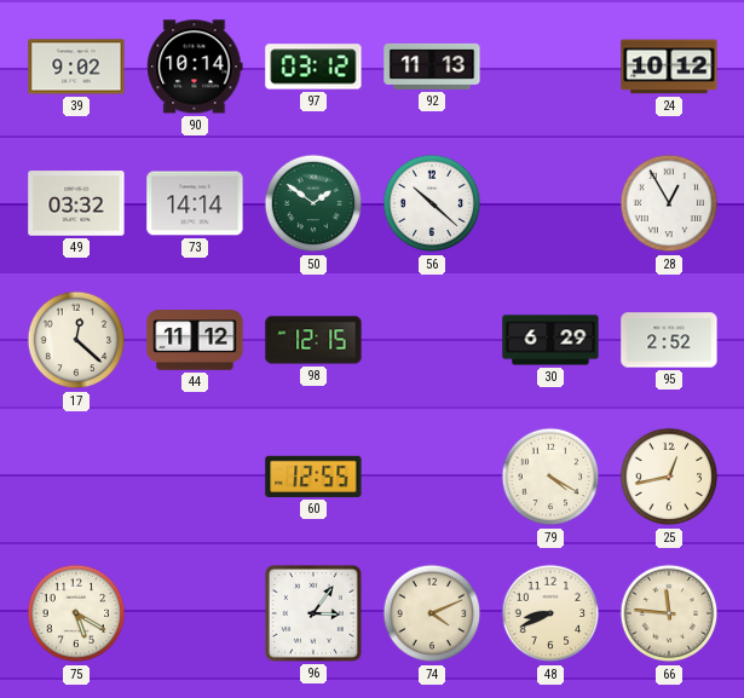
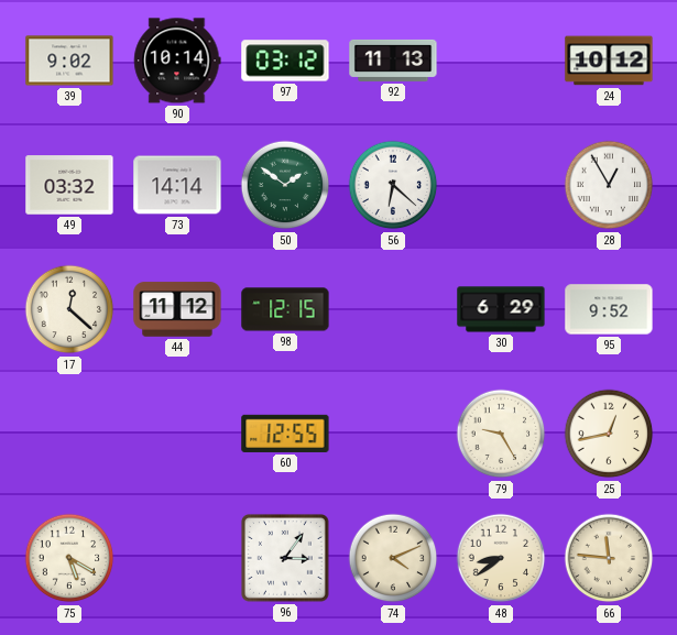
56: 10:22 -> 6:22 (393, 185)
95: 2:52 -> 9:52 (609, 309)
79: 4:20 -> 9:25 (501, 434)
48: 8:41 -> 8:39 (501, 558)
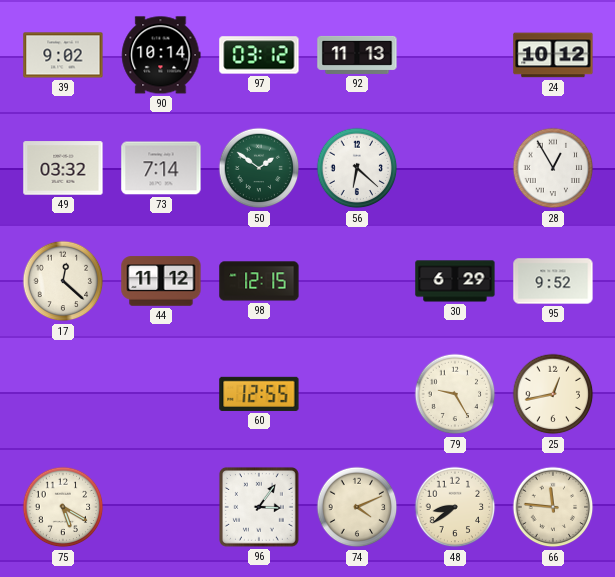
73: 14:14 -> 7:14 (161, 168)
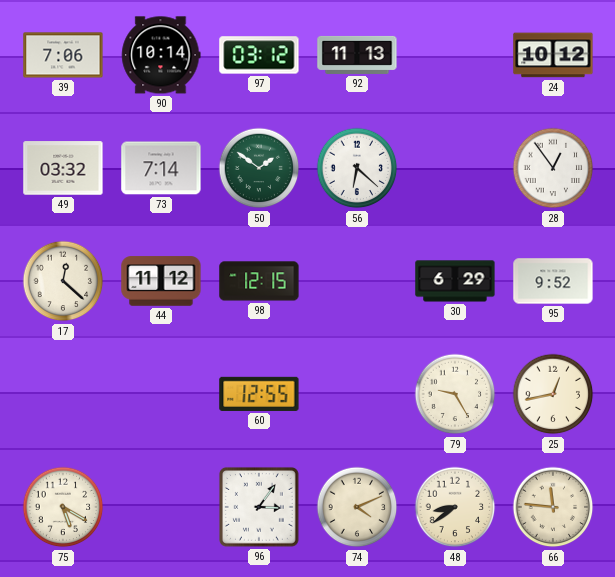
39: 9:02 -> 7:06 (63, 55)
28: 12:55 -> 12:54 (553, 168)
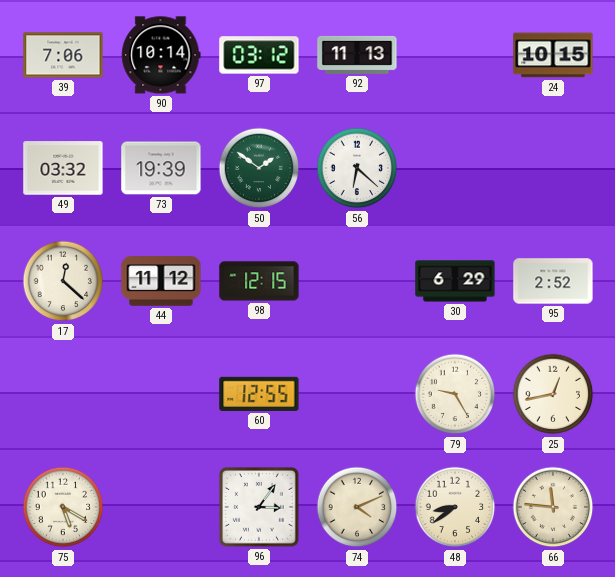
24: 10:12 -> 10:15 (553, 55)
73: 7:14 -> 19:39 (161, 168)
28: 12:54 -> none (553, 168)
95: 9:52 -> 2:52 (553, 281)
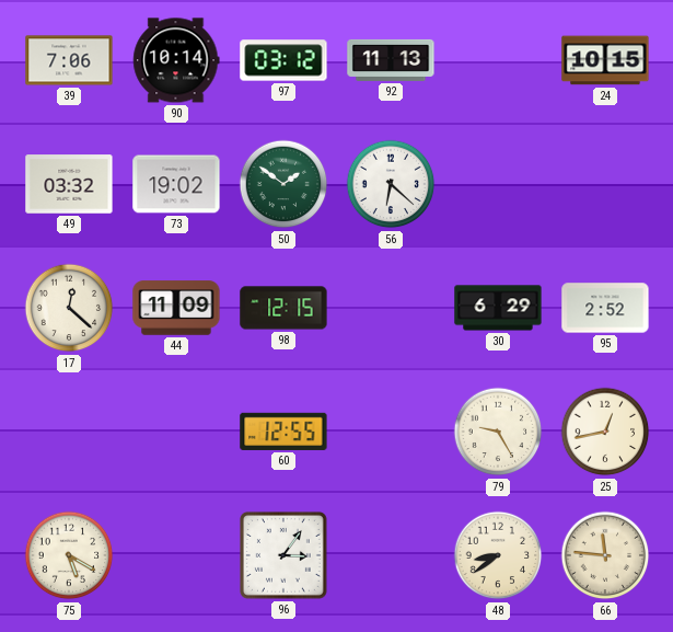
73: 19:39 -> 19:02 (176, 184)
44: 11:12 -> 11:09 (176, 308)
74: 4:11 -> none (357, 507)
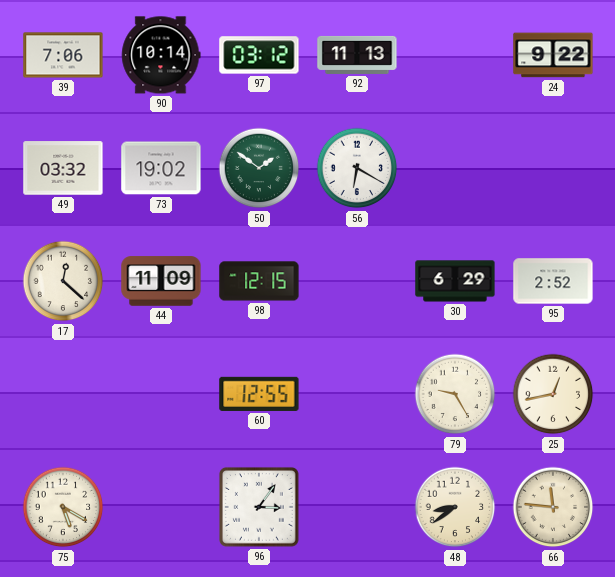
24: 10:15 -> 9:22 (553, 55)
56: 6:22 -> 6:20 (357, 168)
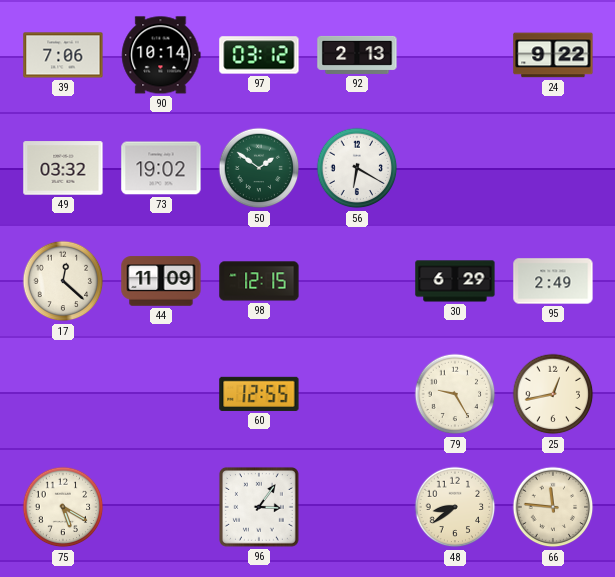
92: 11:13 -> 2:13 (357, 55)
95: 2:52 -> 2:49 (553, 281)
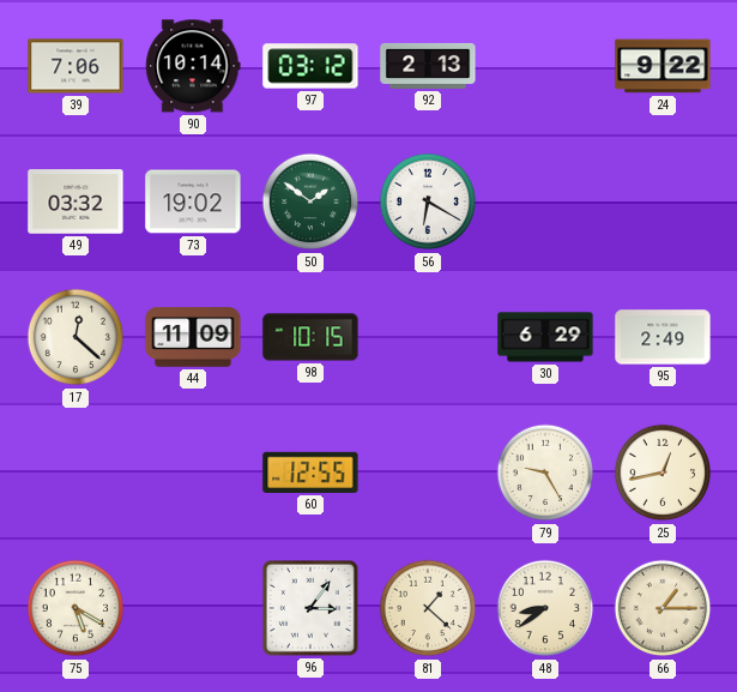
98: 12:15 -> 10:15 (310, 337)
81: none -> 1:22 (428, 608)
66: 11:46 -> 1:15 (663, 608)
